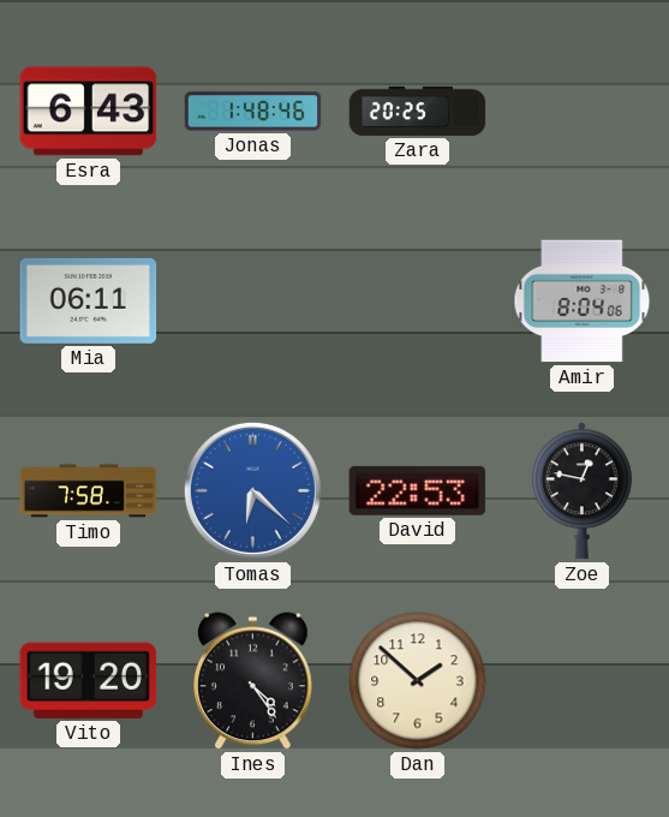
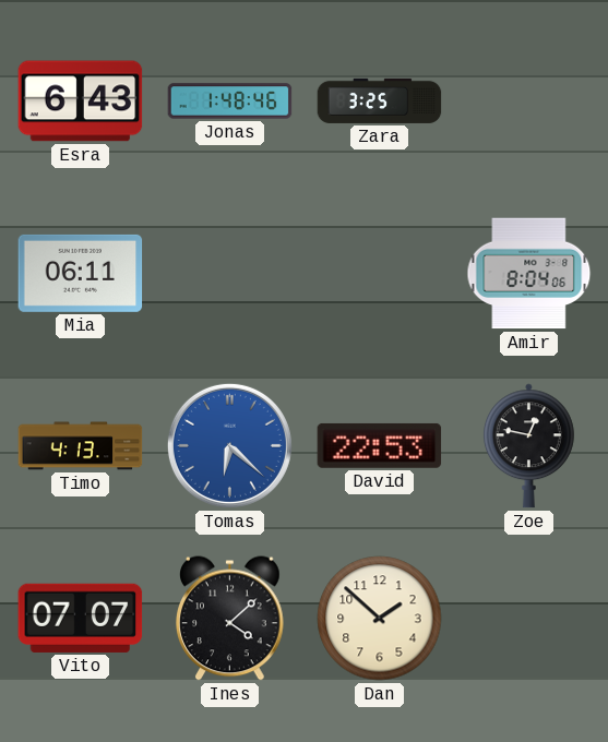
Zara: 20:25 -> 3:25 (380, 100)
Timo: 7:58 -> 4:13 (81, 446)
Vito: 19:20 -> 07:07 (81, 618)
Ines: 4:24 -> 4:08 (230, 619)
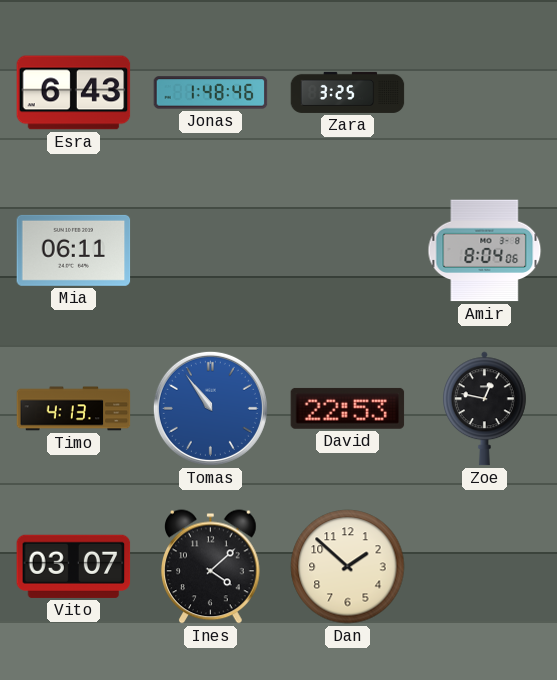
Tomas: 6:22 -> 10:54 (210, 408)
Vito: 07:07 -> 03:07 (74, 566)
